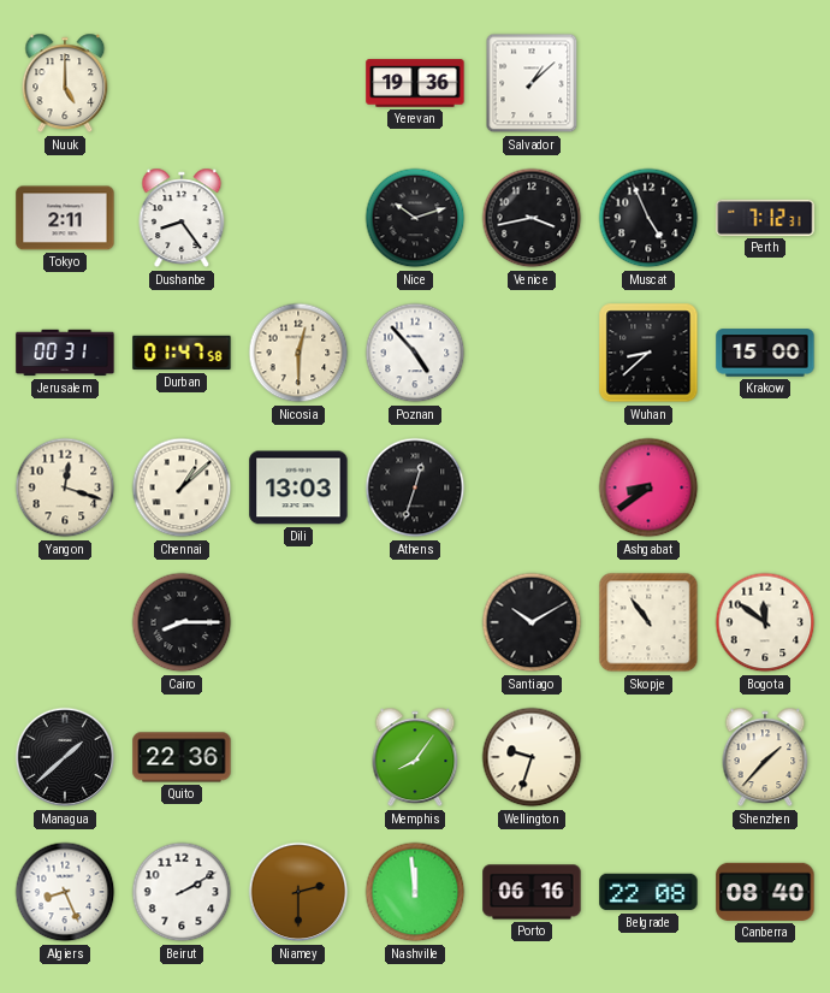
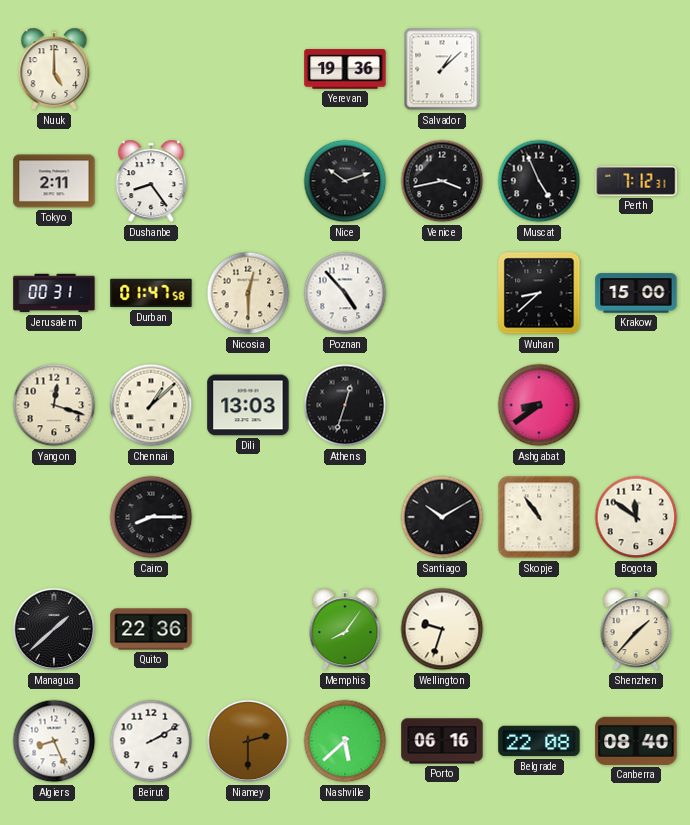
Nashville: 11:59 -> 5:38 (345, 741)
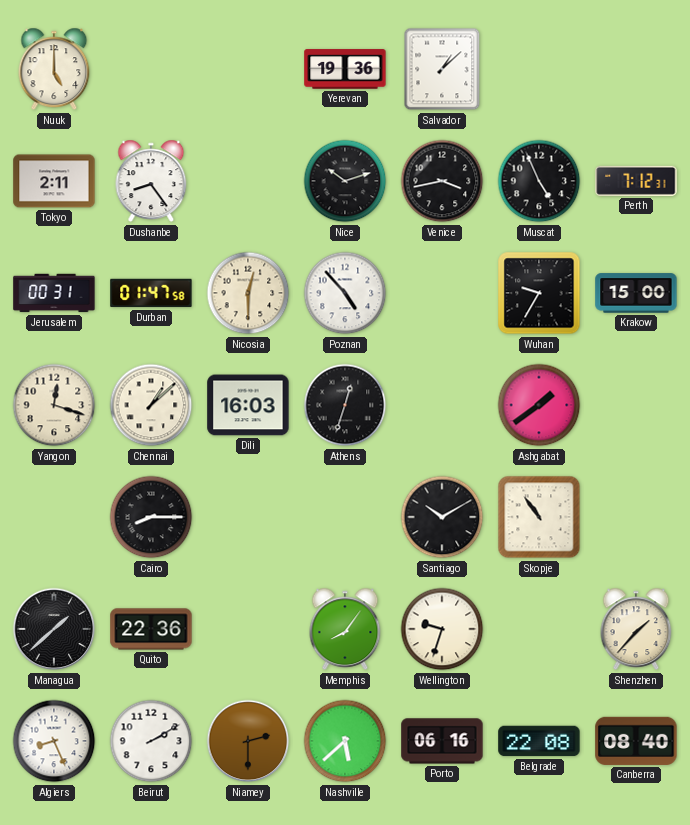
Wuhan: 8:38 -> 9:35 (539, 293)
Dili: 13:03 -> 16:03 (248, 405)
Ashgabat: 8:39 -> 1:39 (539, 405)
Bogota: 11:51 -> none (636, 517)
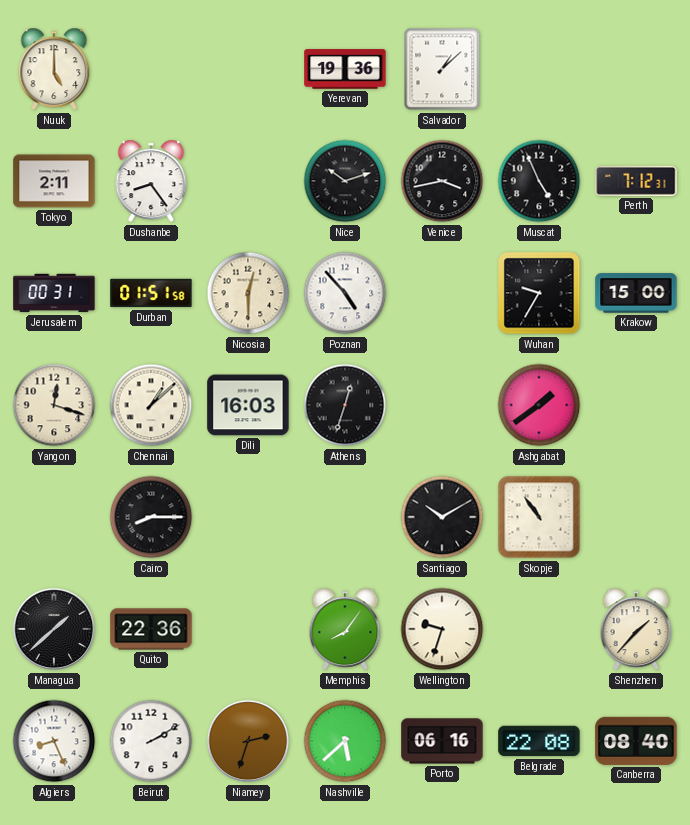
Durban: 01:47 -> 01:51 (151, 293)
Niamey: 2:30 -> 2:33 (248, 741)
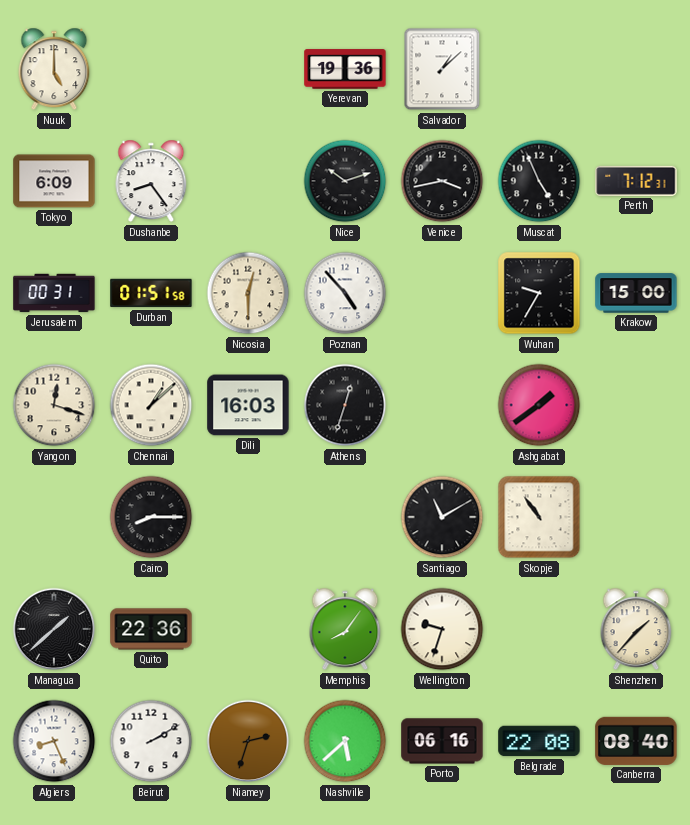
Tokyo: 2:11 -> 6:09 (54, 181)
Santiago: 10:10 -> 11:10 (442, 517)
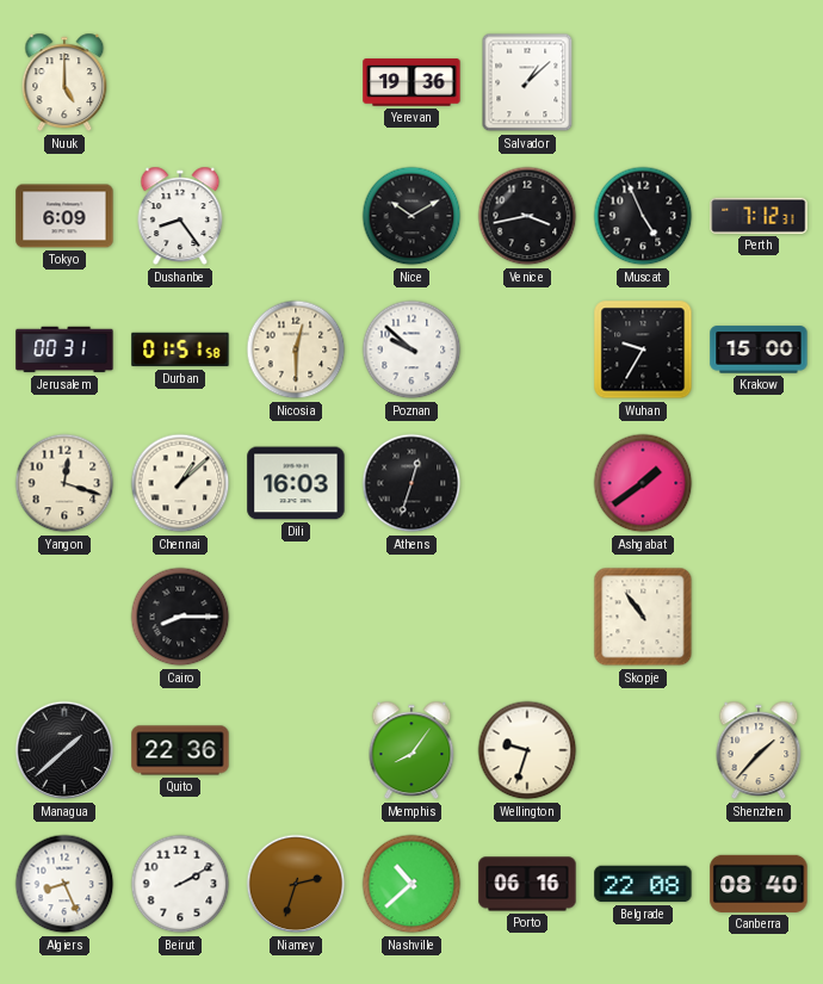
Nice: 10:12 -> 10:10 (411, 216)
Poznan: 4:53 -> 9:52 (411, 349)
Santiago: 11:10 -> none (442, 517)
Nashville: 5:38 -> 10:38 (411, 884)
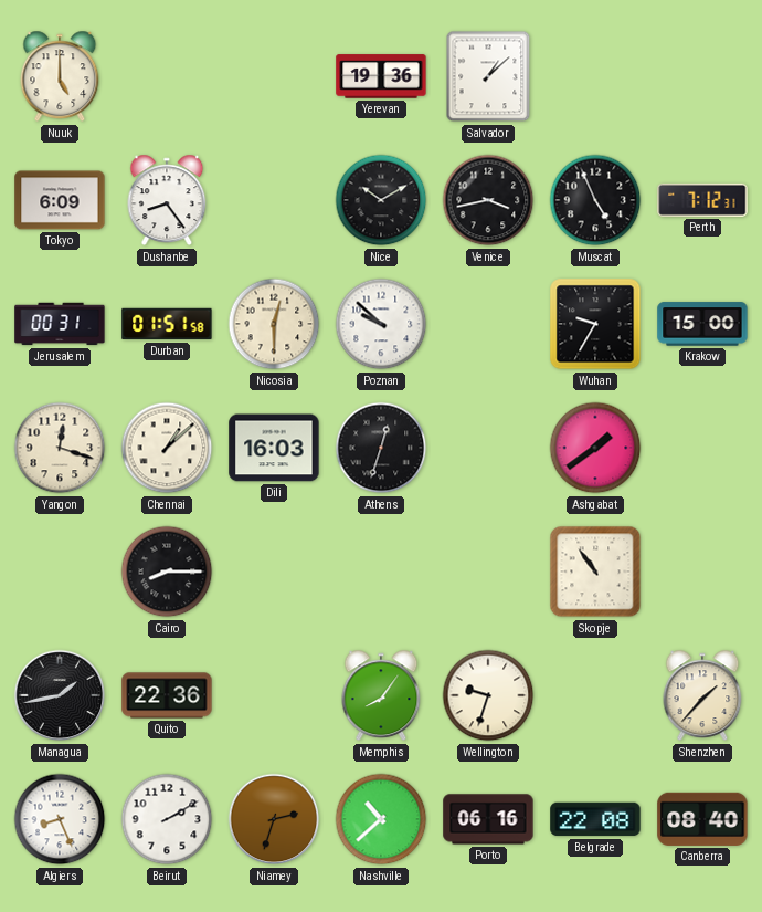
Managua: 1:38 -> 1:43 (60, 695)
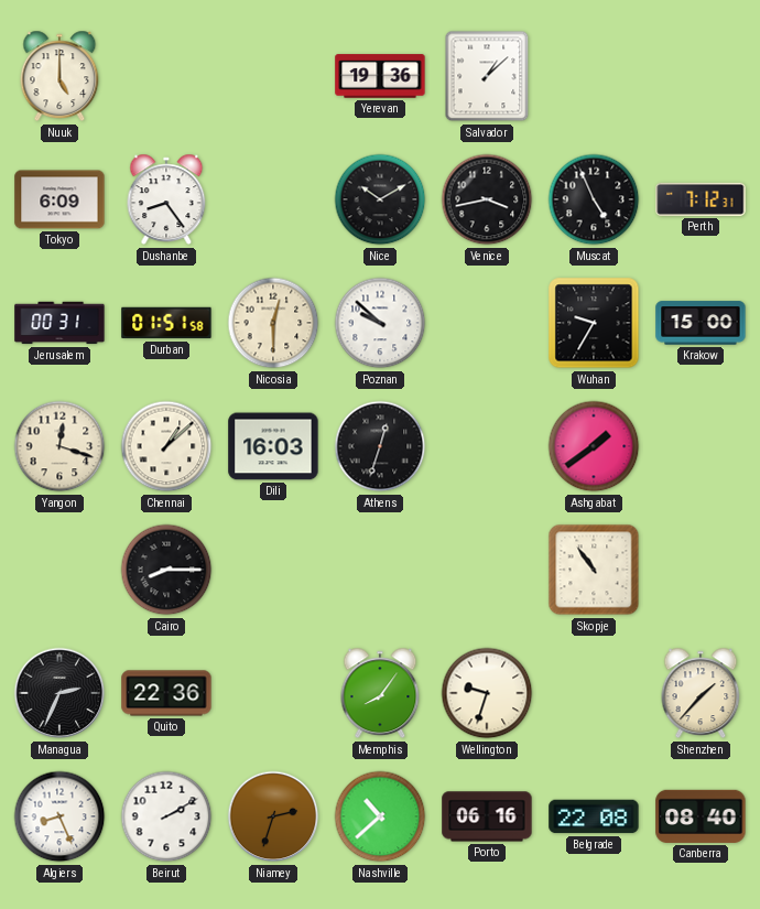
Managua: 1:43 -> 2:34 (59, 693)
